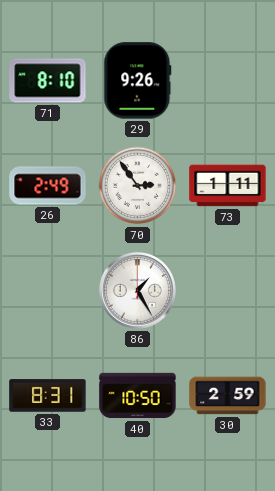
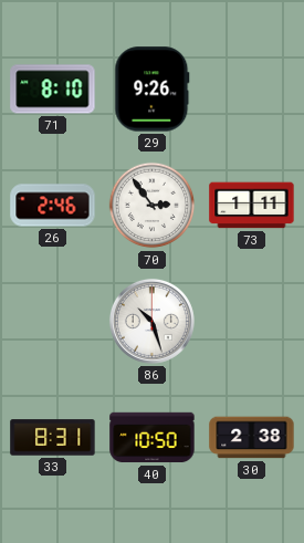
26: 2:49 -> 2:46 (53, 206)
86: 1:25 -> 10:27 (151, 321)
30: 2:59 -> 2:38 (252, 438)
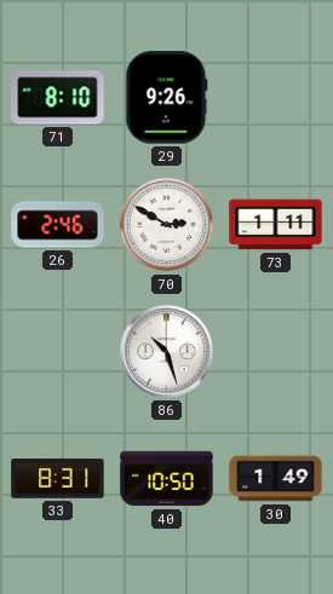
70: 2:54 -> 2:50 (167, 225)
30: 2:38 -> 1:49 (276, 479)
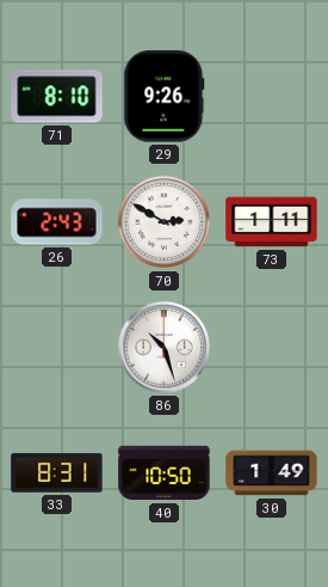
26: 2:46 -> 2:43 (57, 222)
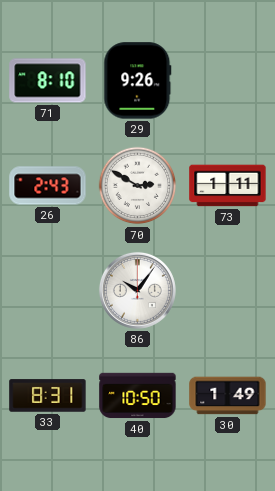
86: 10:27 -> 10:06 (137, 290)
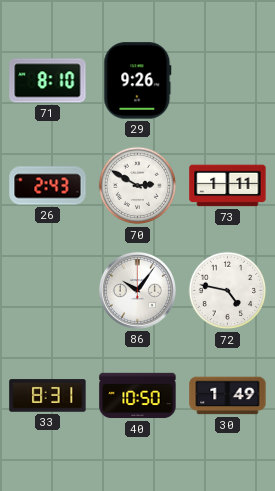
72: none -> 4:47 (228, 291)
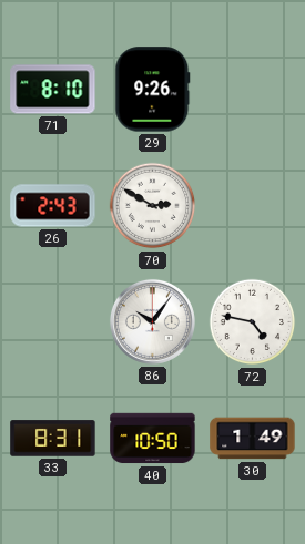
73: 1:11 -> none (228, 186)
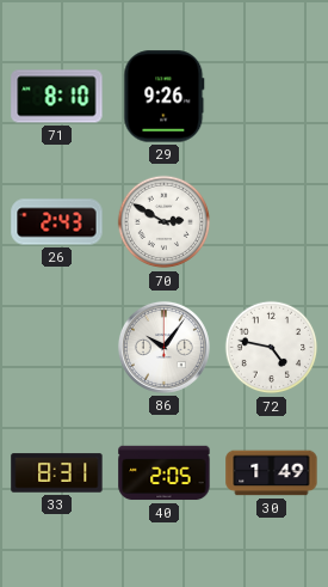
40: 10:50 -> 2:05 (165, 473)
